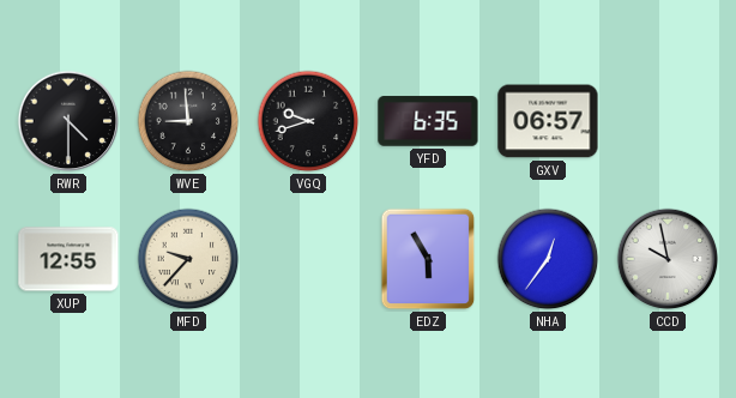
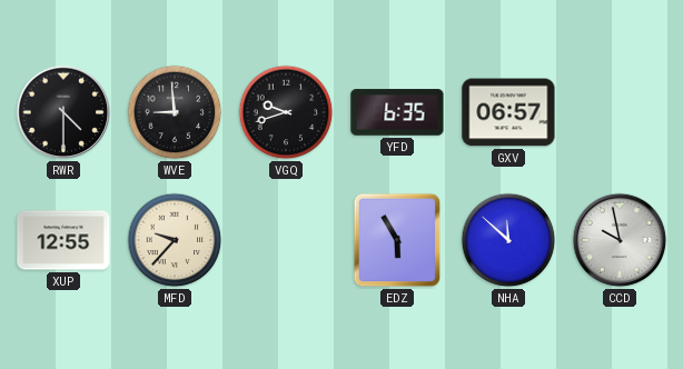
NHA: 12:36 -> 11:52 (508, 240)
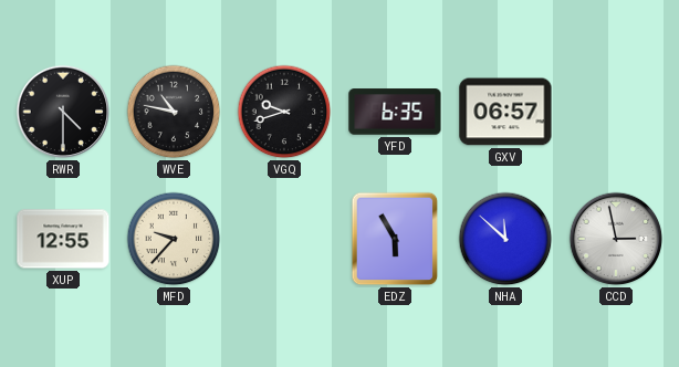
WVE: 8:59 -> 10:47 (174, 112)
CCD: 9:58 -> 2:58 (616, 239)
